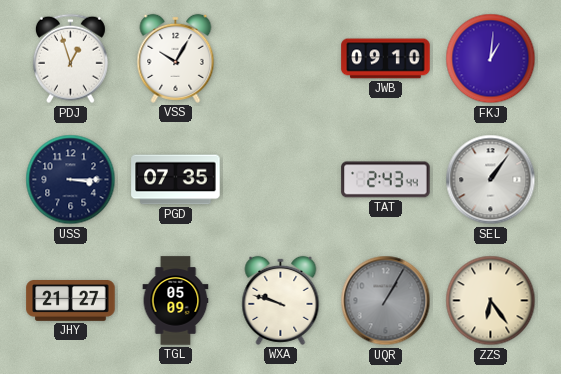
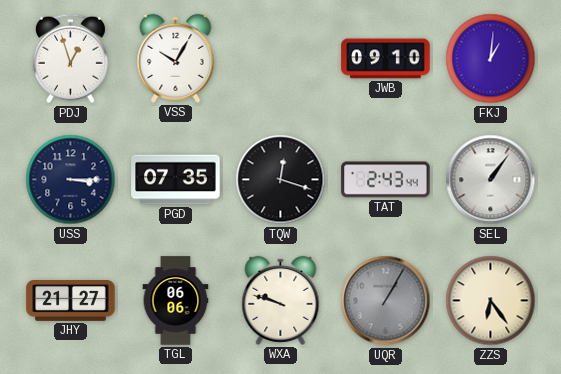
TQW: none -> 12:18 (281, 180)
TGL: 05:09 -> 06:06 (176, 301)
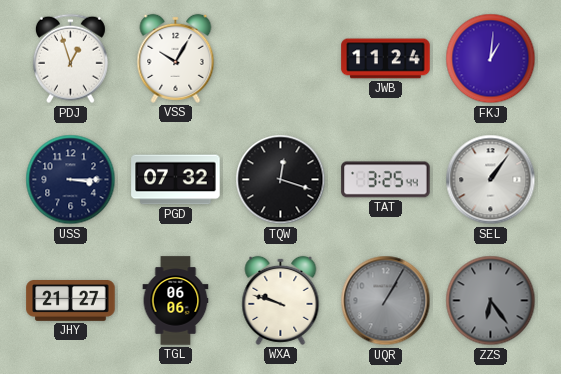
JWB: 09:10 -> 11:24 (386, 59)
PGD: 07:35 -> 07:32 (176, 180)
TAT: 2:43 -> 3:25 (386, 180)
ZZS dial: cream -> grey (491, 301)
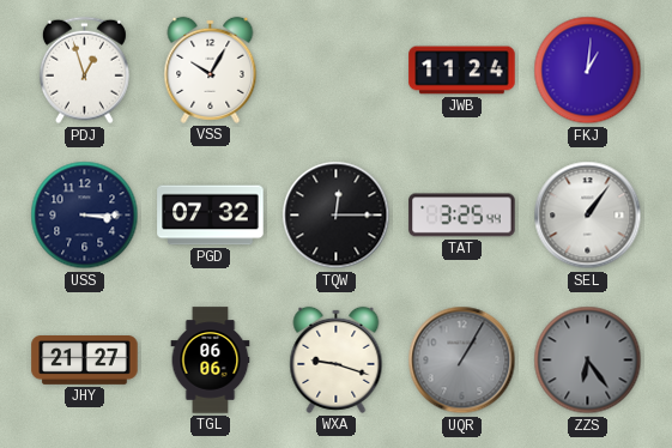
TQW: 12:18 -> 12:15 (337, 216)
WXA: 9:48 -> 9:18 (337, 359)
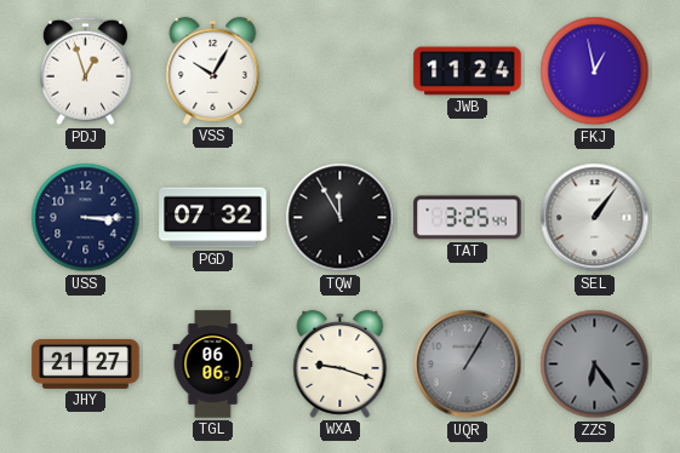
FKJ: 1:01 -> 12:58 (595, 71)
TQW: 12:15 -> 11:55 (341, 218)
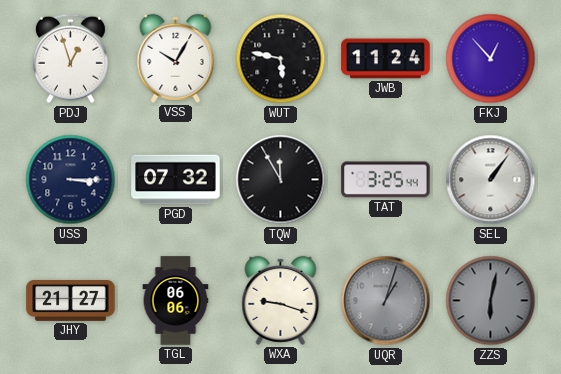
WUT: none -> 5:47 (281, 59)
FKJ: 12:58 -> 12:53 (491, 59)
UQR: 1:05 -> 1:03 (386, 301)
ZZS: 6:24 -> 6:02 (491, 301)
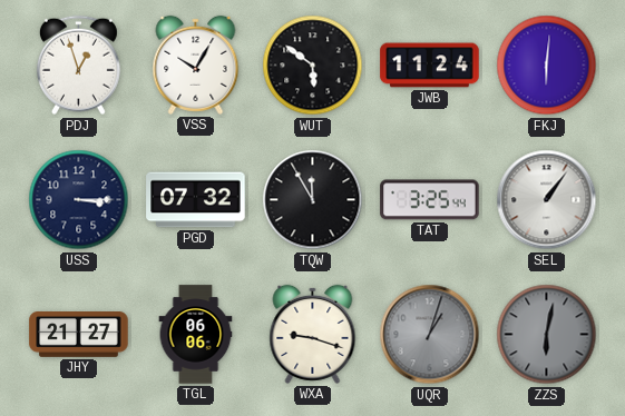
WUT: 5:47 -> 5:51 (313, 66)
FKJ: 12:53 -> 6:01 (547, 66)
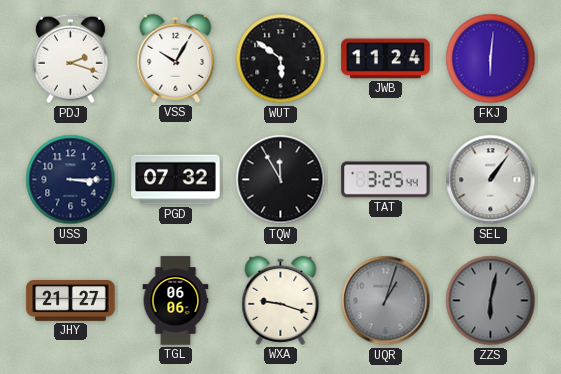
PDJ: 12:57 -> 2:18 (70, 59)
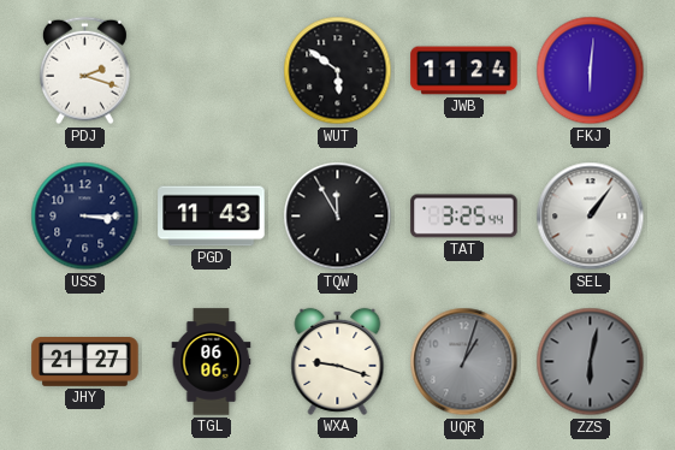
VSS: 10:05 -> none (176, 58)
PGD: 07:32 -> 11:43 (212, 217)
